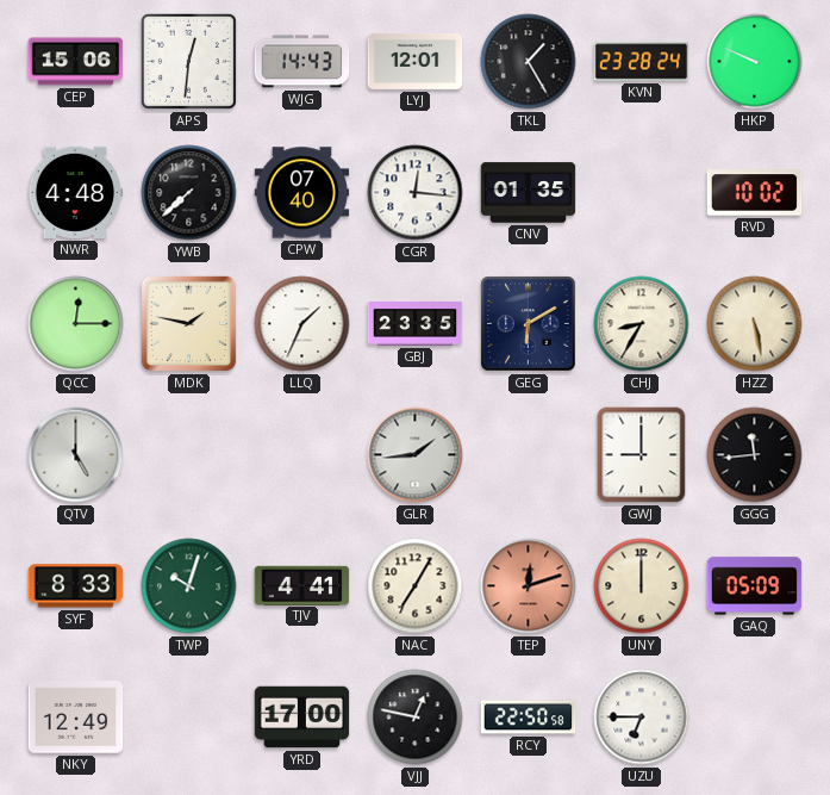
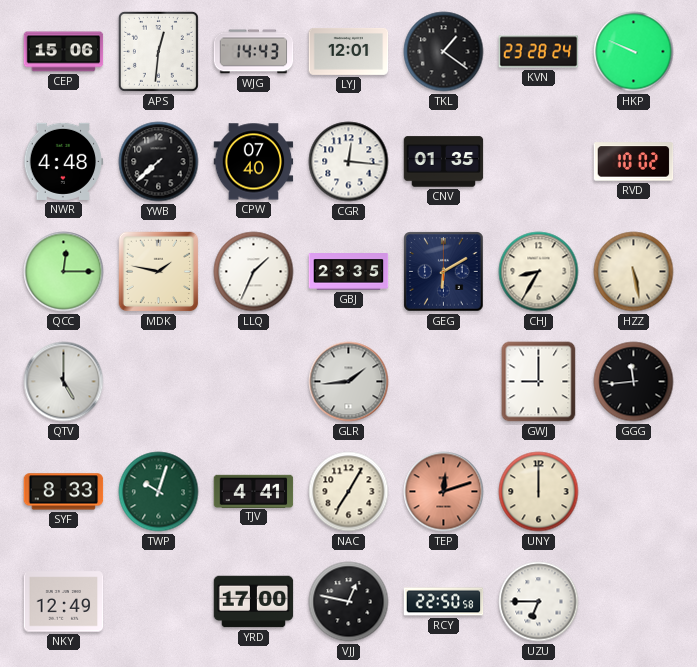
TKL: 1:25 -> 1:21 (444, 52)
GAQ: 05:09 -> none (755, 586)
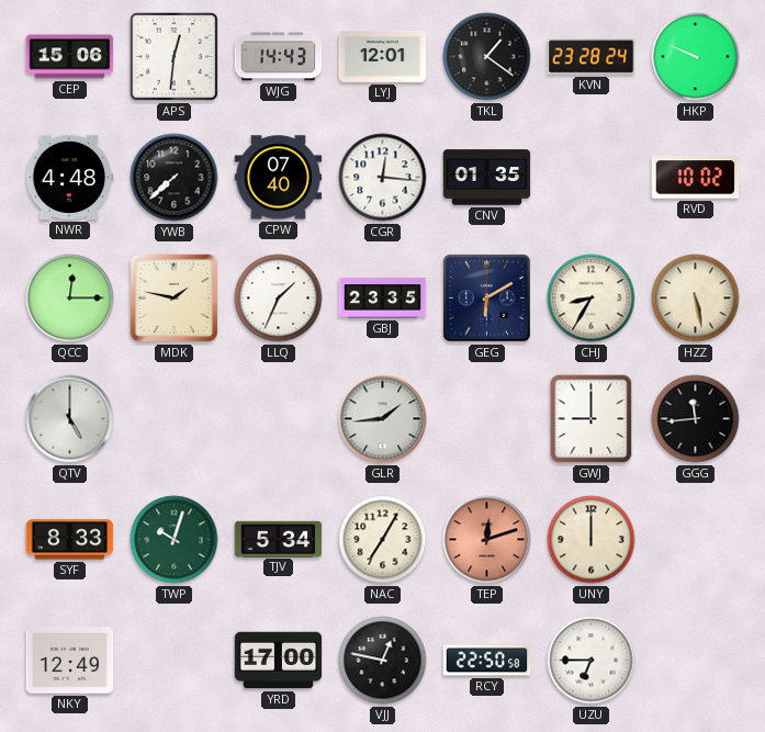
TJV: 4:41 -> 5:34 (279, 539)
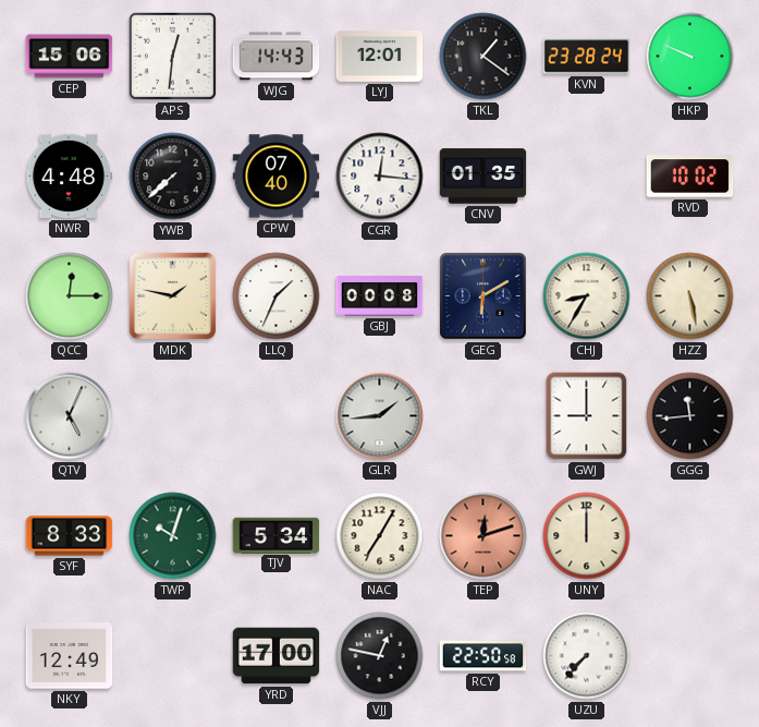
GBJ: 23:35 -> 00:08 (380, 296)
QTV: 5:00 -> 5:04 (70, 416)
UZU: 6:45 -> 7:37 (587, 656)
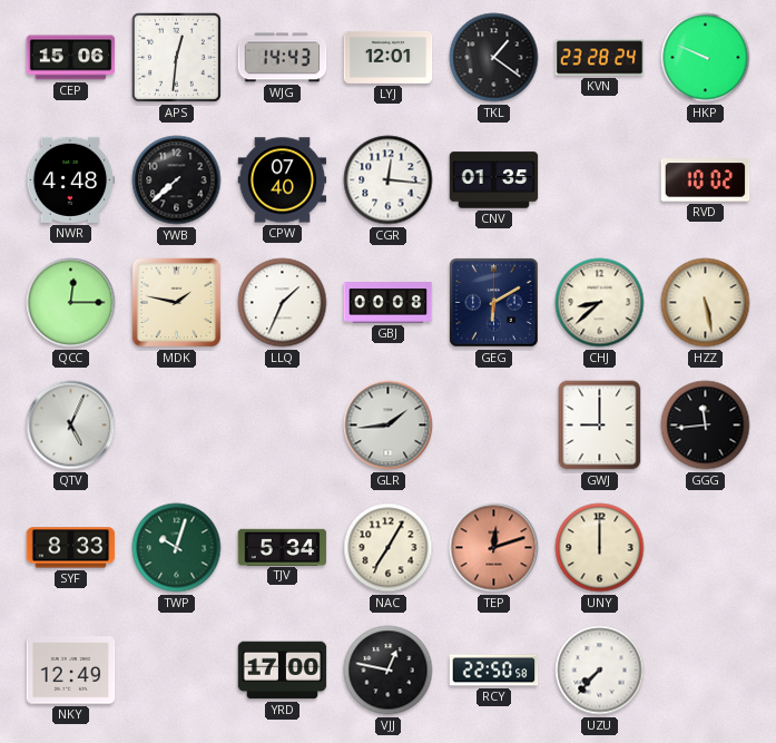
CHJ: 8:35 -> 8:38 (600, 303)
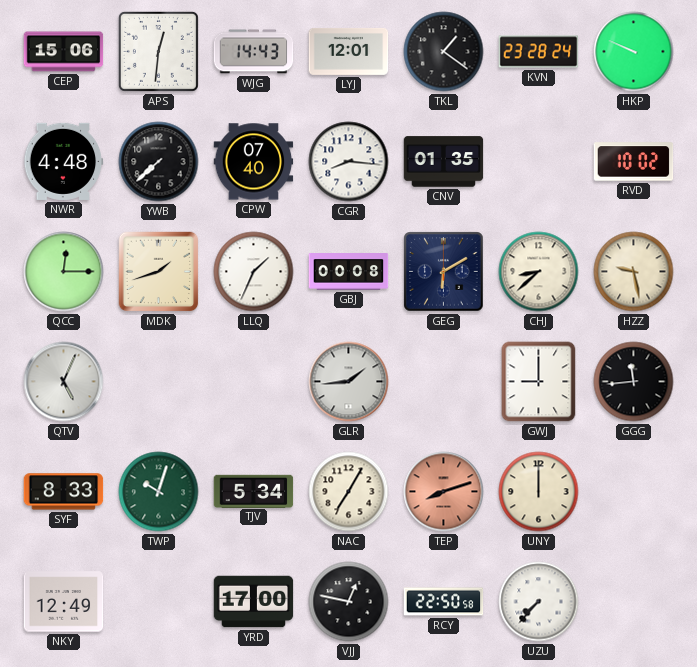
CGR: 12:16 -> 8:16 (349, 162)
MDK: 1:47 -> 1:42 (159, 272)
HZZ: 5:28 -> 9:28 (634, 272)
TEP: 12:12 -> 8:12 (444, 492)
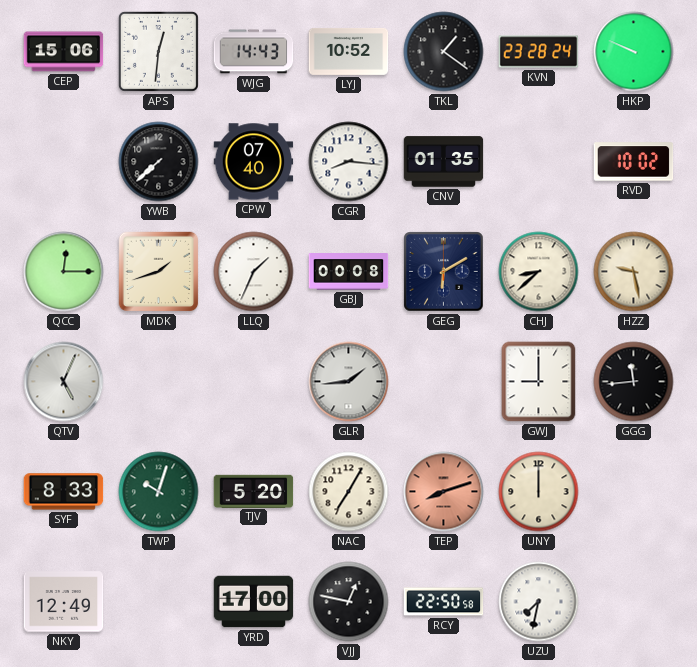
LYJ: 12:01 -> 10:52 (349, 51)
NWR: 4:48 -> none (64, 161)
TJV: 5:34 -> 5:20 (254, 491)
UZU: 7:37 -> 7:32 (539, 602)
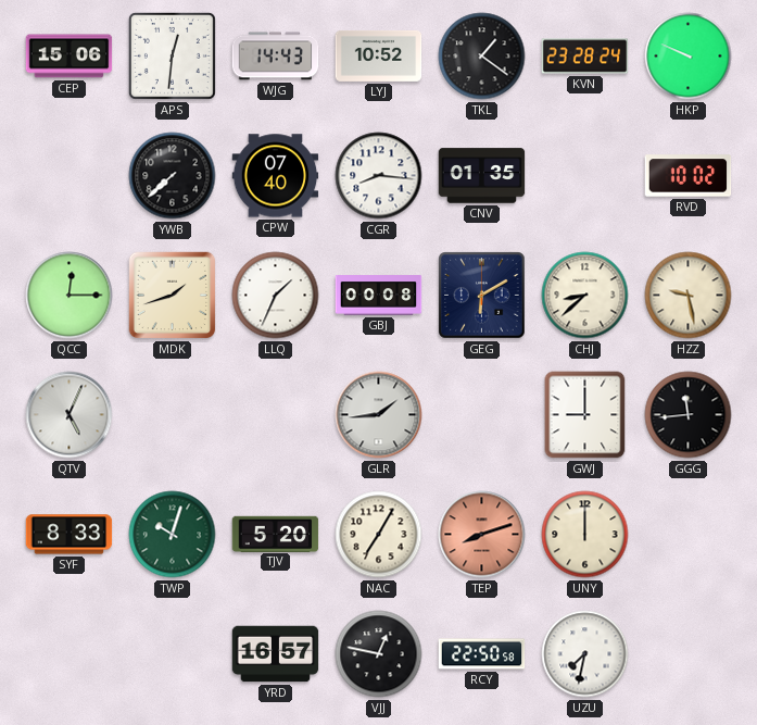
NKY: 12:49 -> none (64, 602)
YRD: 17:00 -> 16:57 (276, 654)
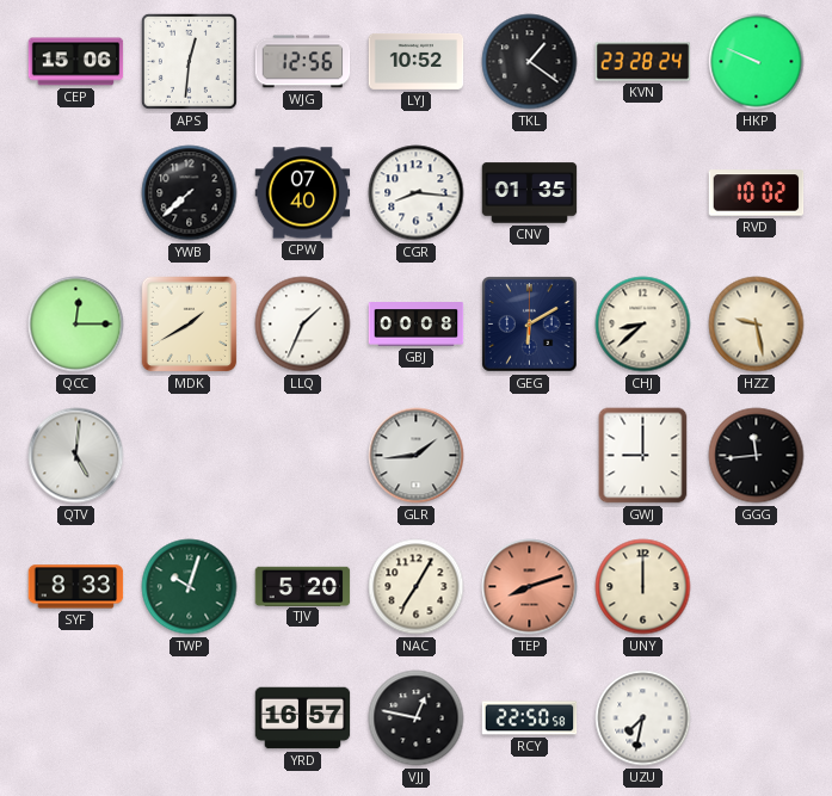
WJG: 14:43 -> 12:56 (303, 62)
MDK: 1:42 -> 1:40 (190, 325)
QTV: 5:04 -> 5:01 (76, 456)
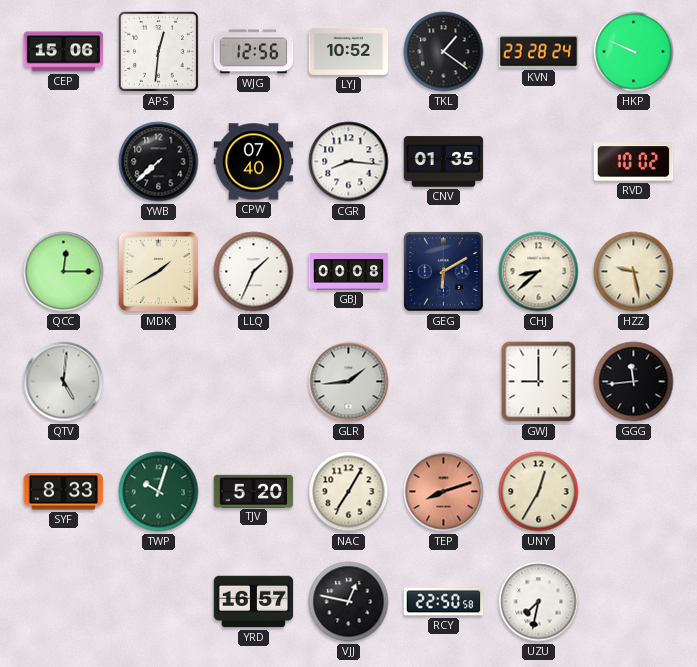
UNY: 12:00 -> 12:35 (539, 492)
